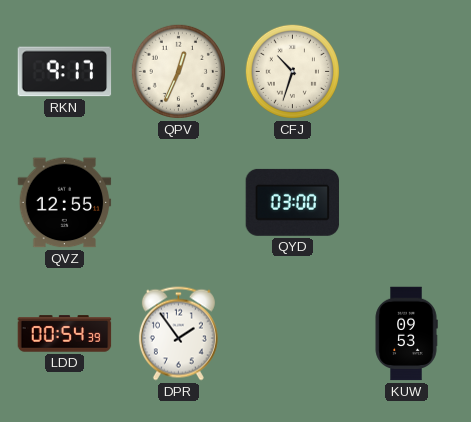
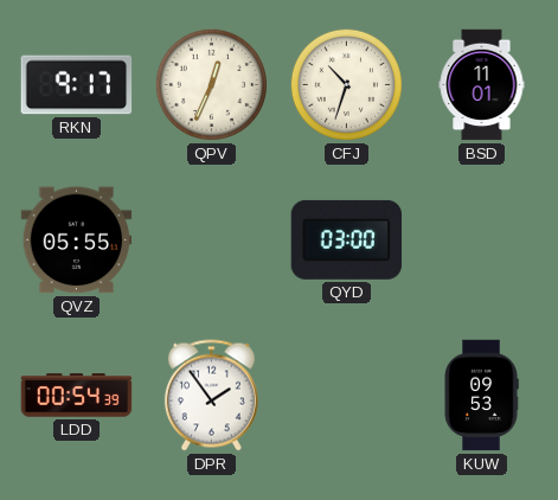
BSD: none -> 11:01 (482, 85)
QVZ: 12:55 -> 05:55 (77, 241)
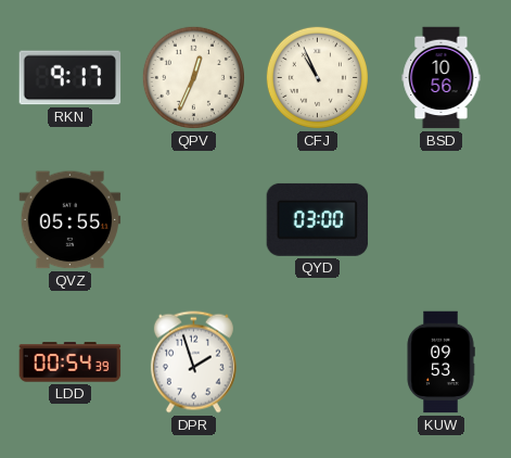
CFJ: 10:33 -> 10:56 (317, 77)
BSD: 11:01 -> 10:56 (442, 78)
DPR: 1:54 -> 1:57 (193, 362)
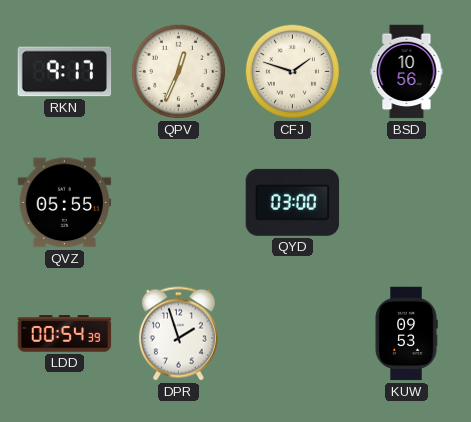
CFJ: 10:56 -> 1:48 (292, 71)
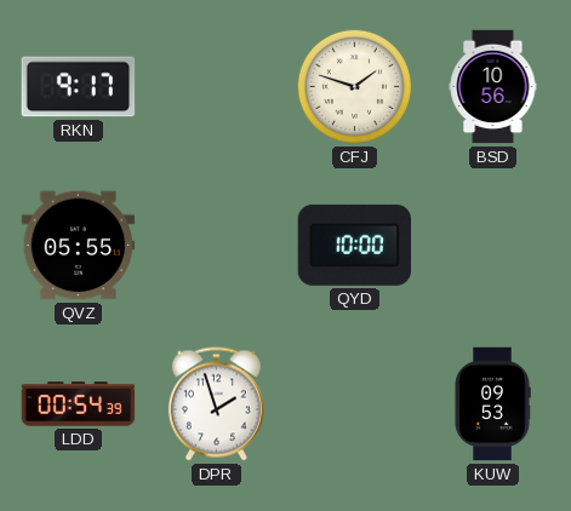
QPV: 12:34 -> none (178, 71)
QYD: 03:00 -> 10:00 (355, 245)
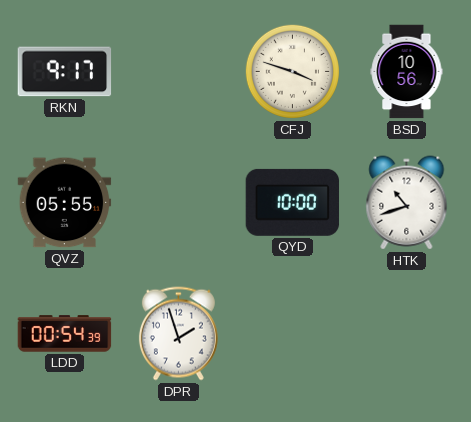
CFJ: 1:48 -> 3:48 (292, 71)
HTK: none -> 10:42 (407, 203)
KUW: 09:53 -> none (492, 404)
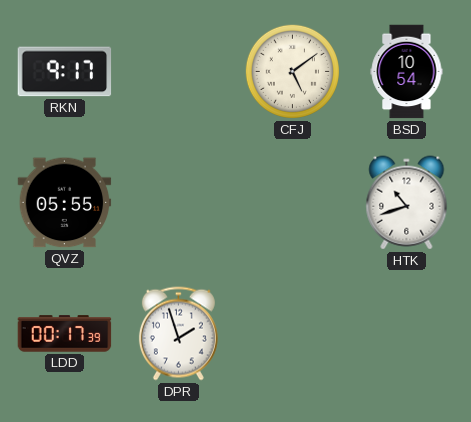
CFJ: 3:48 -> 5:09 (292, 71)
BSD: 10:56 -> 10:54 (407, 72)
QYD: 10:00 -> none (293, 202)
LDD: 00:54 -> 00:17 (65, 334)
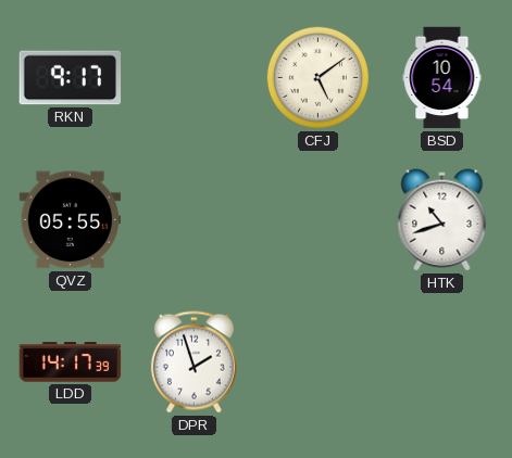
LDD: 00:17 -> 14:17 (71, 362)
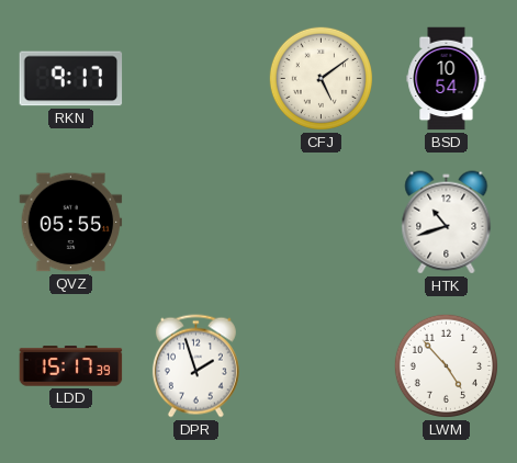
LDD: 14:17 -> 15:17 (71, 366)
LWM: none -> 4:53 (446, 365)
